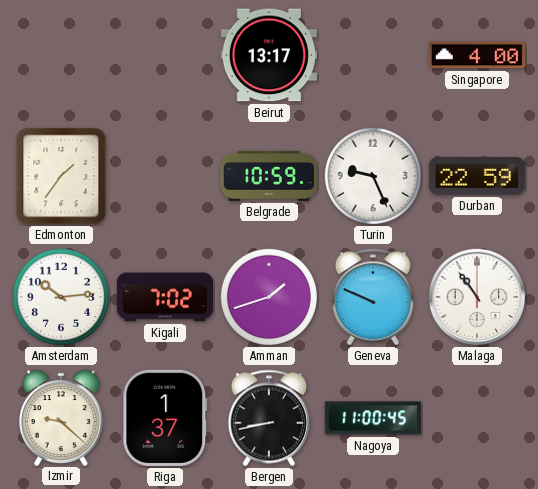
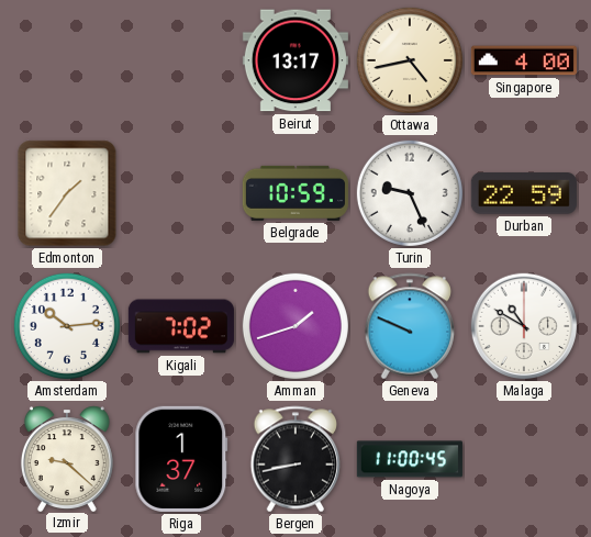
Ottawa: none -> 4:43 (410, 60)
Malaga: 10:54 -> 10:50 (524, 326)
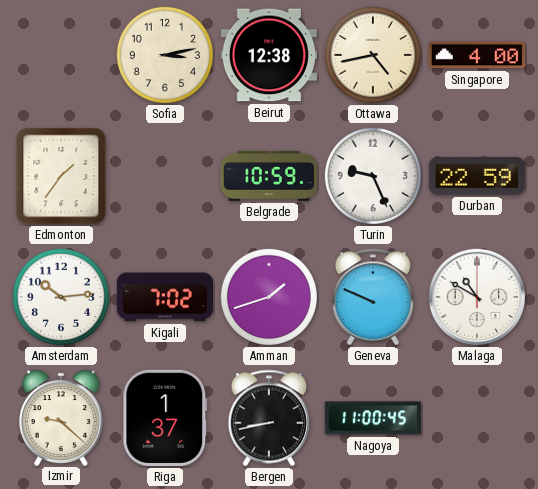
Sofia: none -> 3:13 (165, 55)
Beirut: 13:17 -> 12:38 (269, 55)
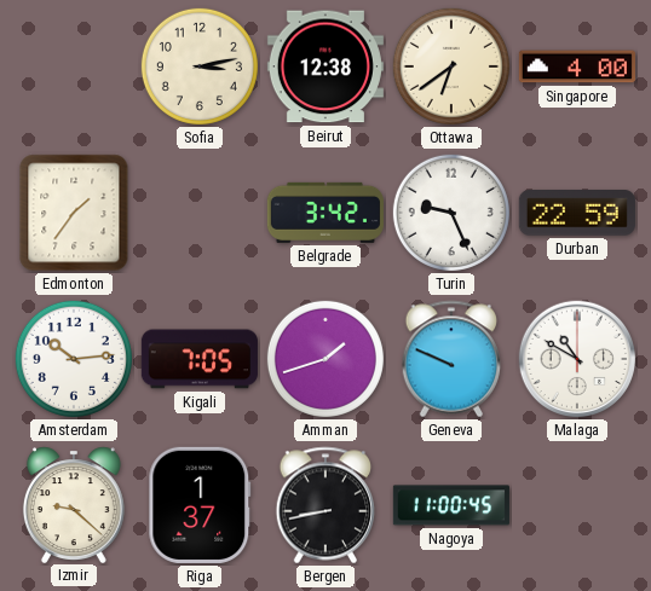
Ottawa: 4:43 -> 6:39 (451, 66)
Belgrade: 10:59 -> 3:42 (325, 213)
Kigali: 7:02 -> 7:05 (200, 359)
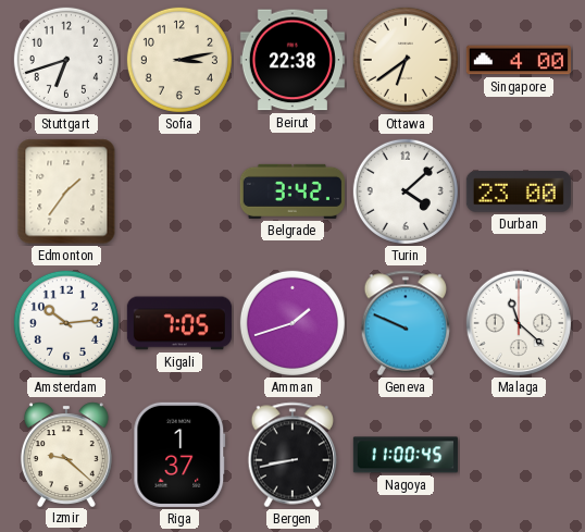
Stuttgart: none -> 6:42 (66, 60)
Beirut: 12:38 -> 22:38 (292, 60)
Turin: 9:26 -> 4:08 (406, 191)
Durban: 22:59 -> 23:00 (519, 191)
Malaga: 10:50 -> 11:22 (519, 323)
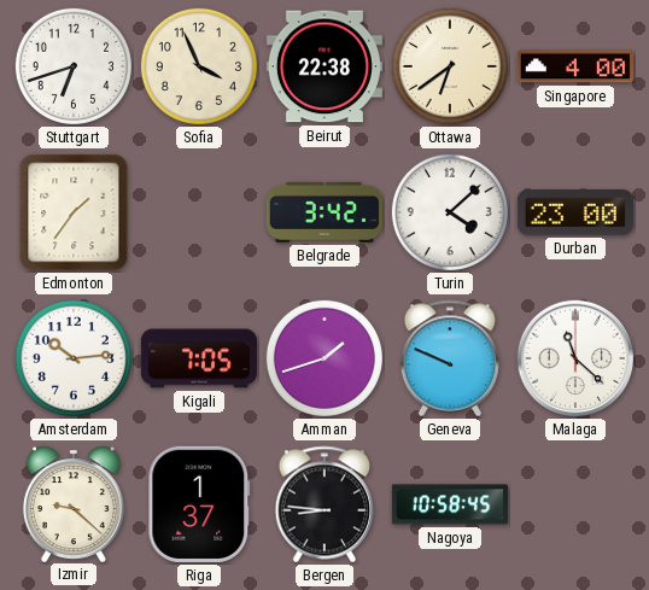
Sofia: 3:13 -> 3:56 (199, 66)
Bergen: 8:43 -> 8:46 (324, 504)
Nagoya: 11:00 -> 10:58 (450, 504)
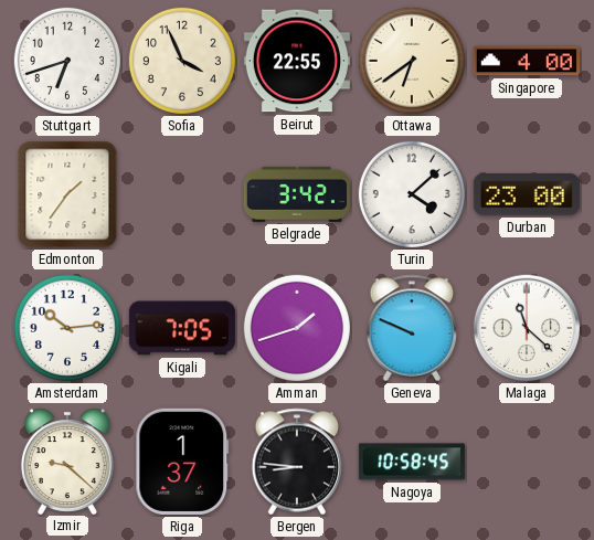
Beirut: 22:38 -> 22:55 (297, 61)
